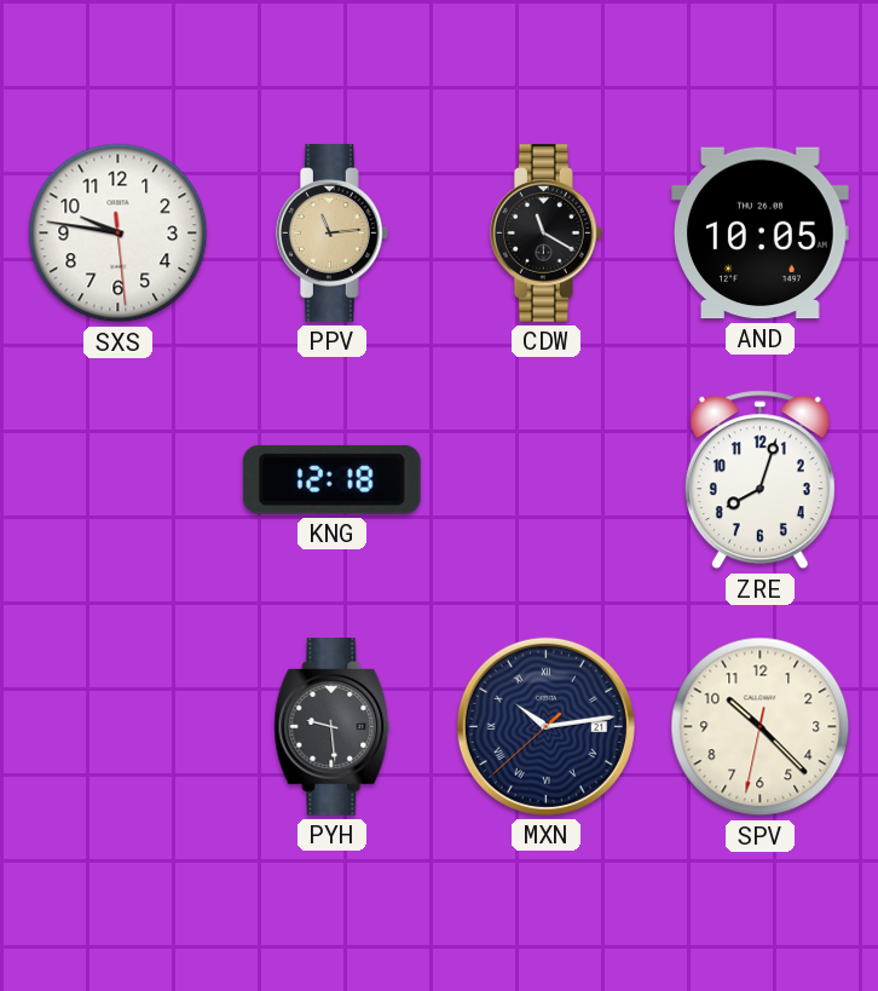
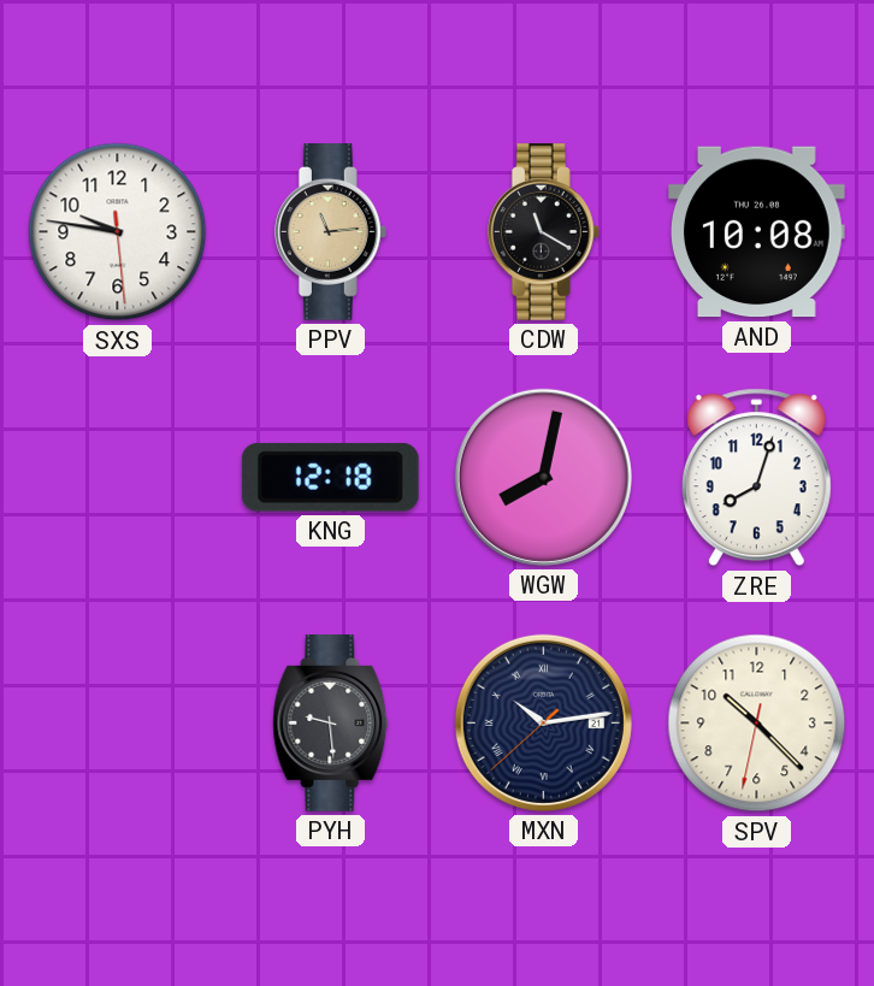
AND: 10:05 -> 10:08 (757, 232)
WGW: none -> 8:02 (543, 477)
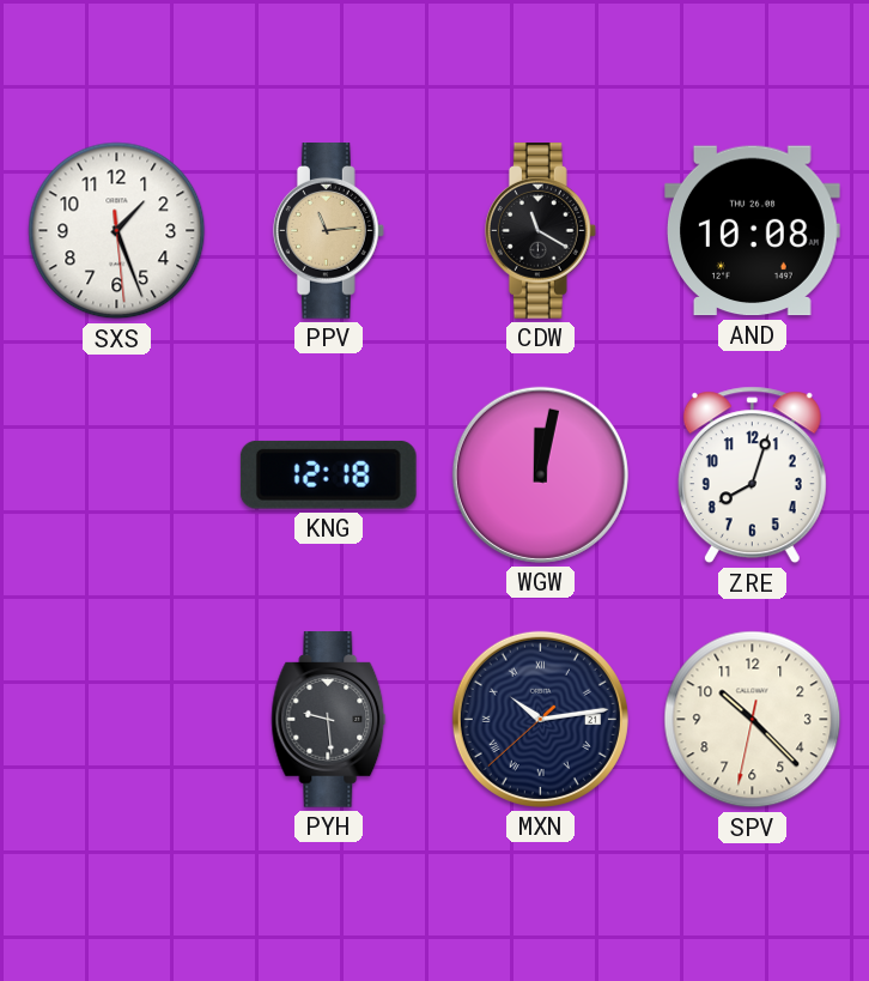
SXS: 9:46 -> 1:26 (117, 231)
WGW: 8:02 -> 12:02 (540, 474)
